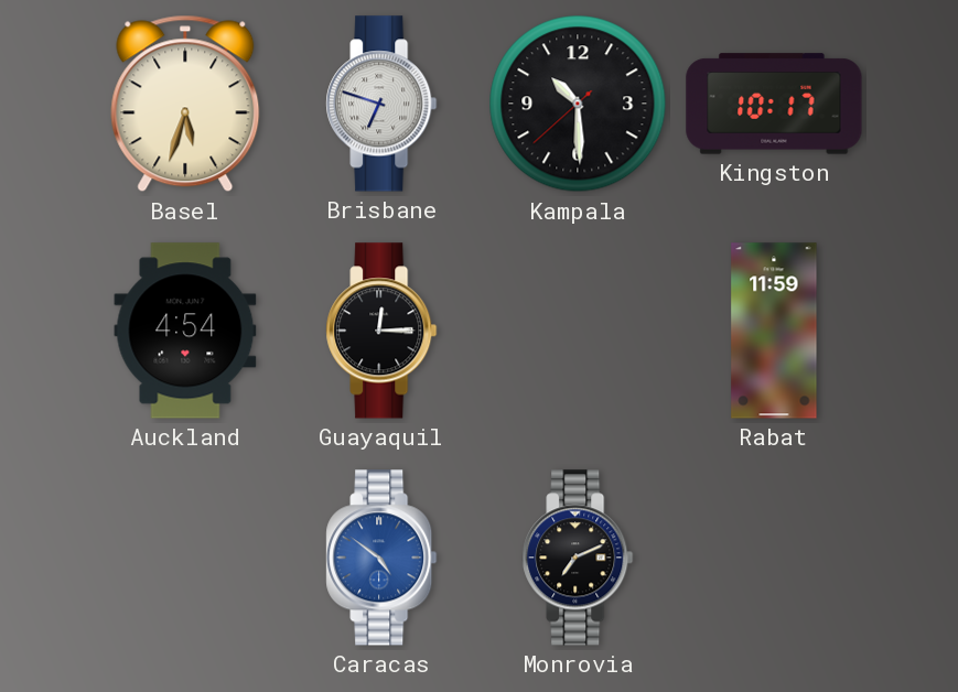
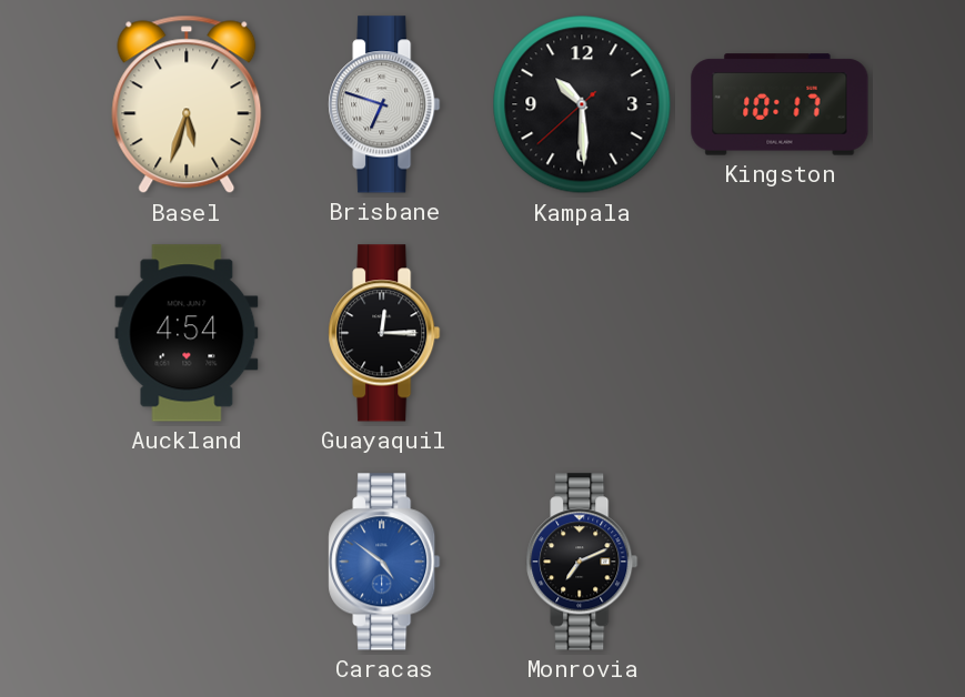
Rabat: 11:59 -> none (774, 331)
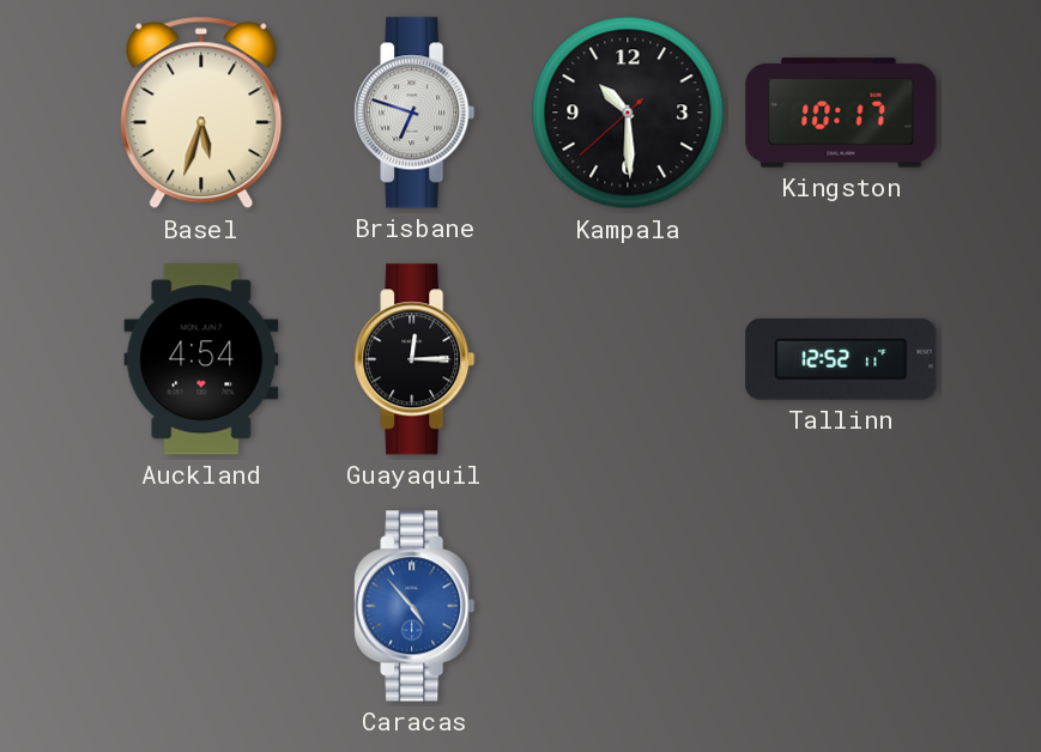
Tallinn: none -> 12:52 (841, 360)
Caracas: 4:51 -> 4:53 (414, 606)
Monrovia: 7:11 -> none (582, 562)
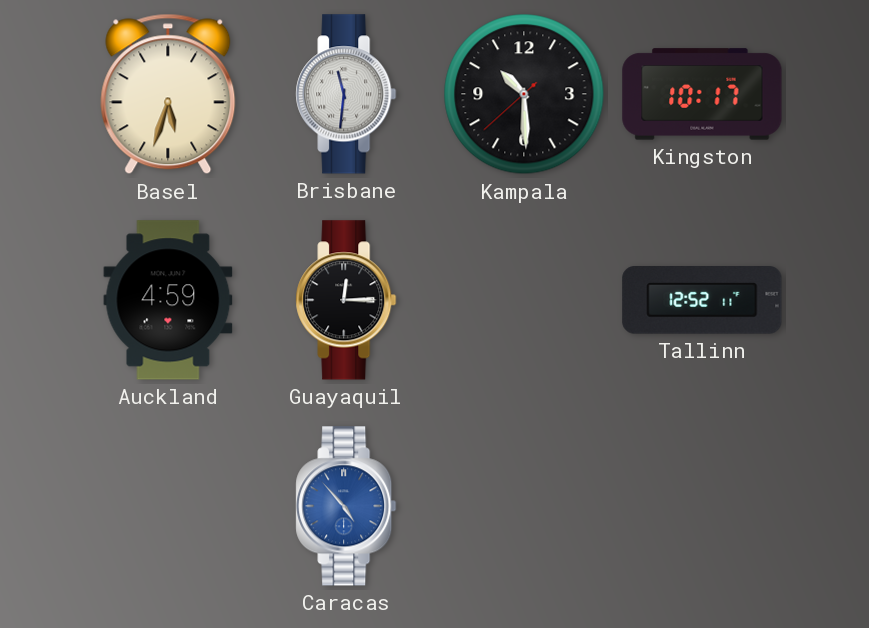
Brisbane: 6:48 -> 11:31 (346, 94)
Auckland: 4:54 -> 4:59 (168, 300)
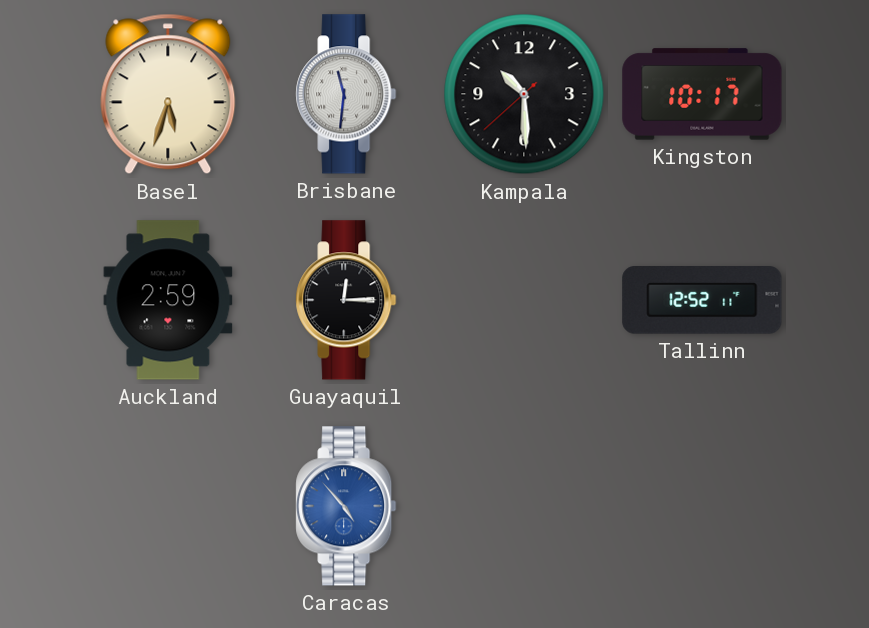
Auckland: 4:59 -> 2:59 (168, 300)
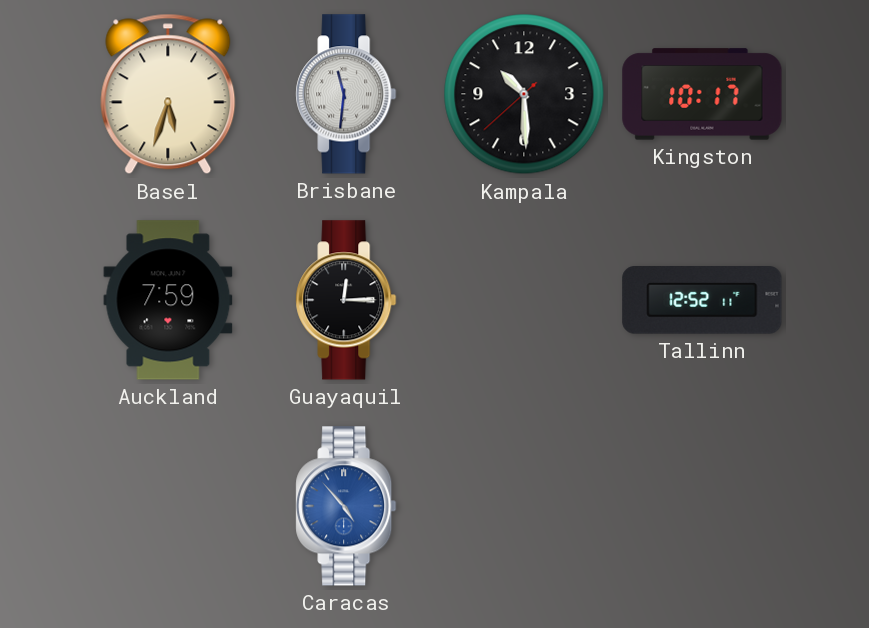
Auckland: 2:59 -> 7:59 (168, 300)
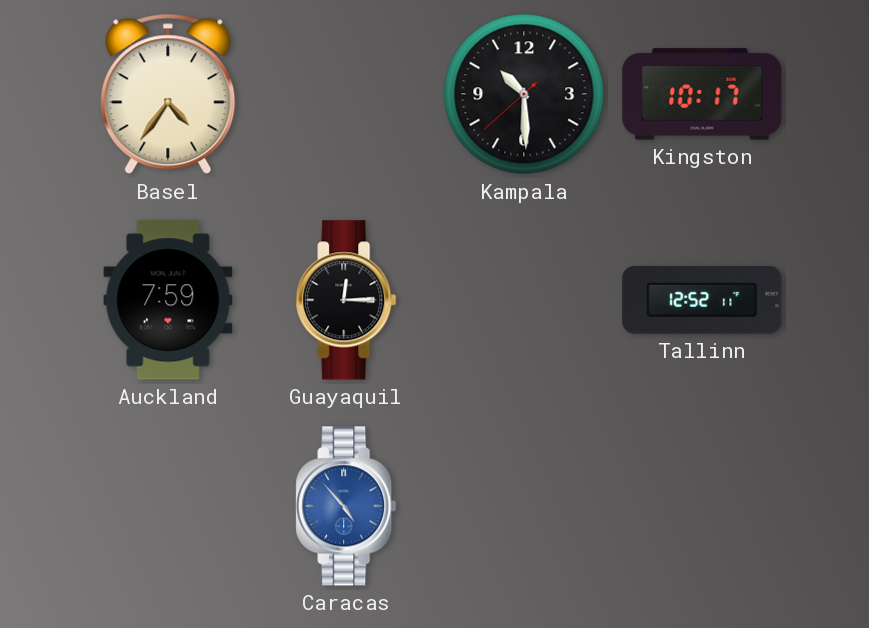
Basel: 5:33 -> 4:36 (168, 94)
Brisbane: 11:31 -> none (346, 94)
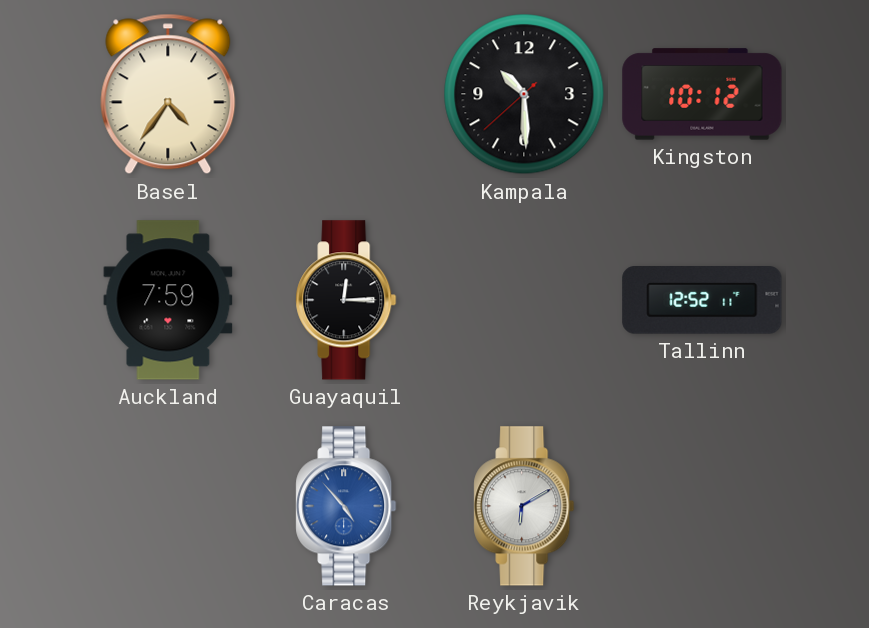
Kingston: 10:17 -> 10:12 (702, 94)
Reykjavik: none -> 6:10 (524, 506)
